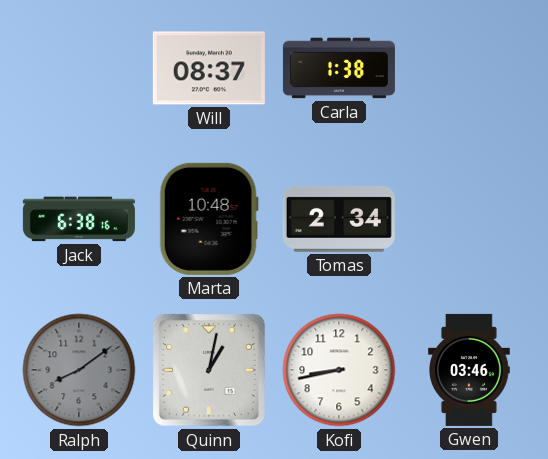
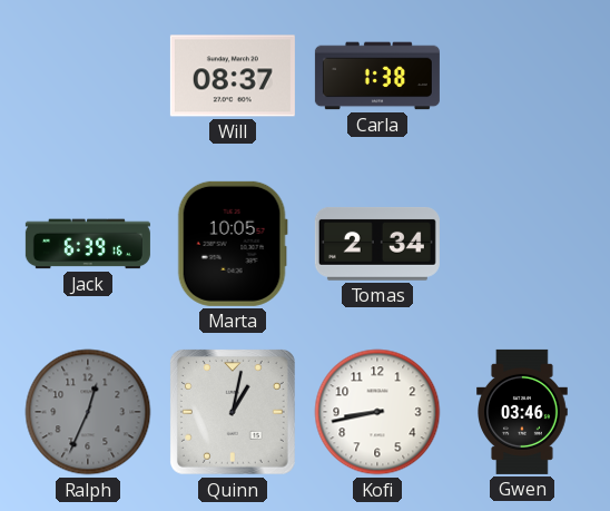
Jack: 6:38 -> 6:39 (88, 244)
Marta: 10:48 -> 10:05 (233, 244)
Ralph: 8:09 -> 12:34 (88, 412)
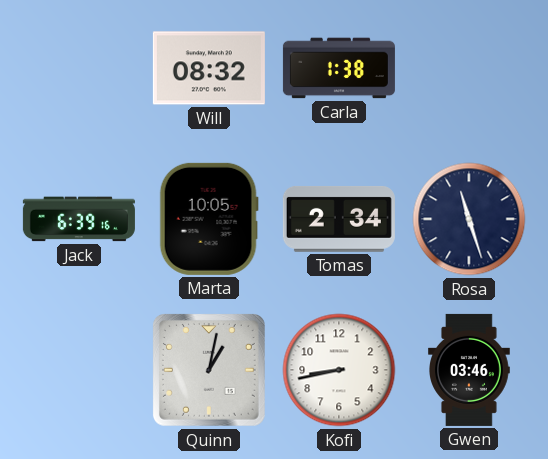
Will: 08:37 -> 08:32 (209, 68)
Rosa: none -> 11:27 (469, 219)
Ralph: 12:34 -> none (88, 412)
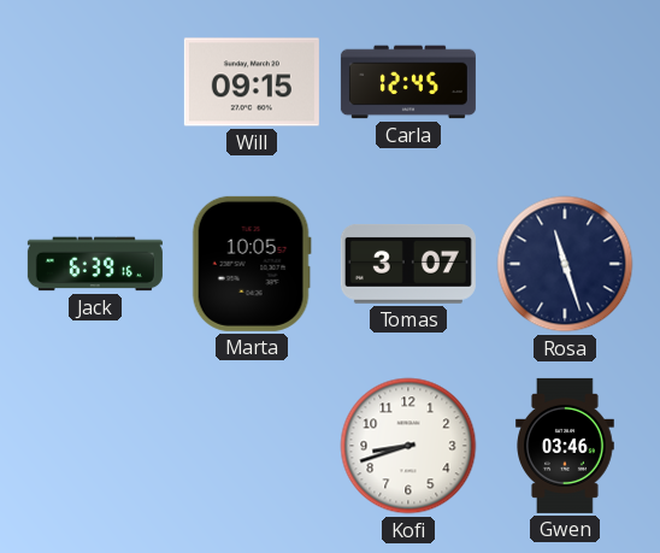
Will: 08:32 -> 09:15 (252, 82)
Carla: 1:38 -> 12:45 (408, 82)
Tomas: 2:34 -> 3:07 (408, 264)
Quinn: 1:02 -> none (209, 370)
Kofi: 8:43 -> 8:42 (408, 446)
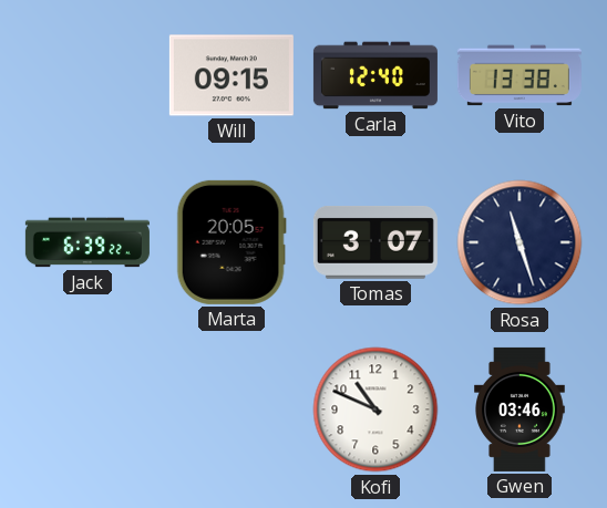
Carla: 12:45 -> 12:40 (375, 75)
Vito: none -> 13:38 (519, 75)
Jack: 6:39:16 -> 6:39:22 (88, 242)
Marta: 10:05 -> 20:05 (232, 242)
Kofi: 8:42 -> 10:49 (375, 409)
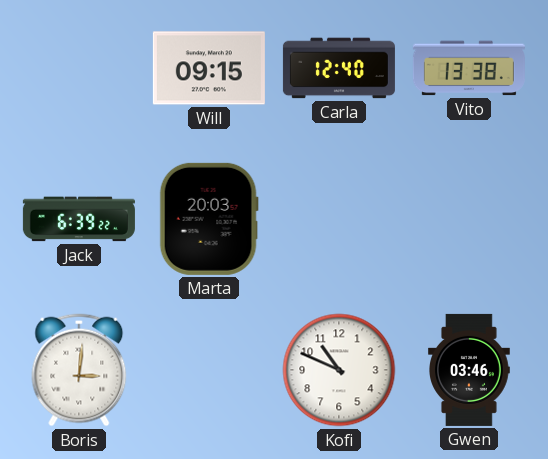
Marta: 20:05 -> 20:03 (209, 219)
Tomas: 3:07 -> none (375, 242)
Rosa: 11:27 -> none (519, 242)
Boris: none -> 3:01 (79, 370)
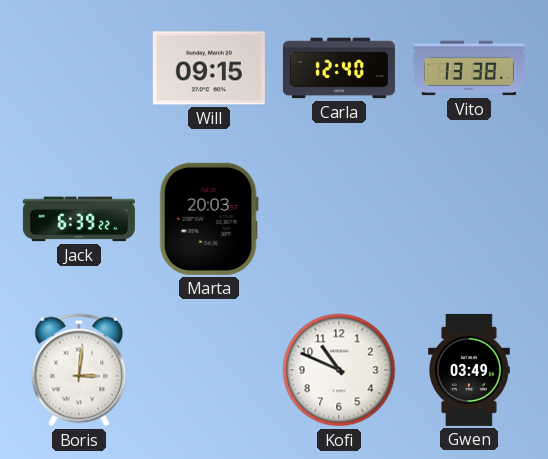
Gwen: 03:46 -> 03:49 (470, 370)
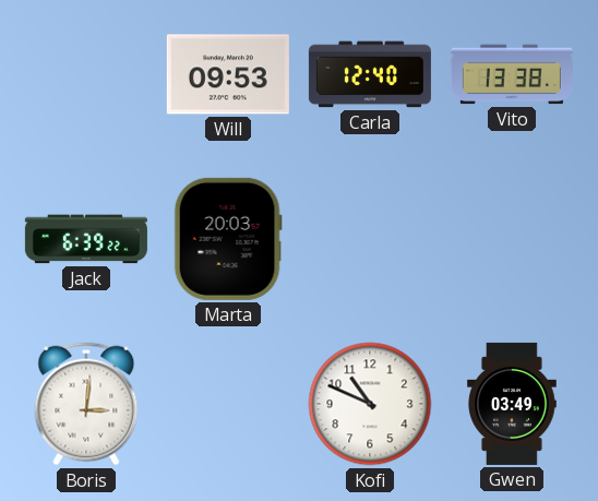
Will: 09:15 -> 09:53 (228, 74)
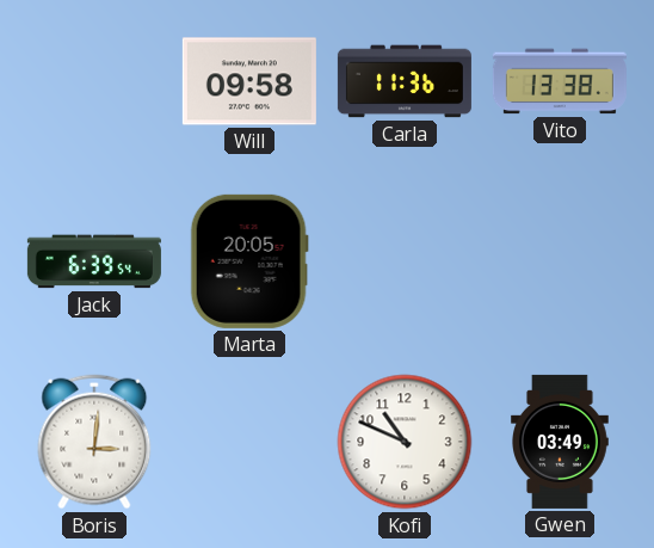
Will: 09:53 -> 09:58 (249, 81)
Carla: 12:40 -> 11:36 (405, 81)
Jack: 6:39:22 -> 6:39:54 (94, 261)
Marta: 20:03 -> 20:05 (249, 261)
